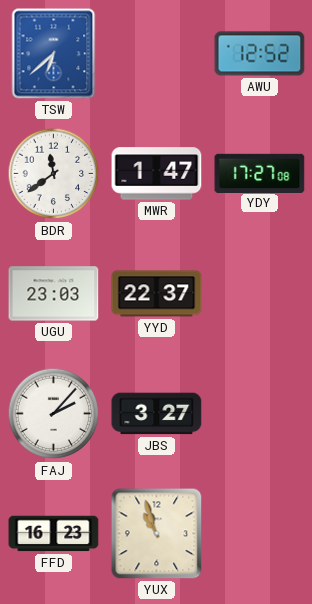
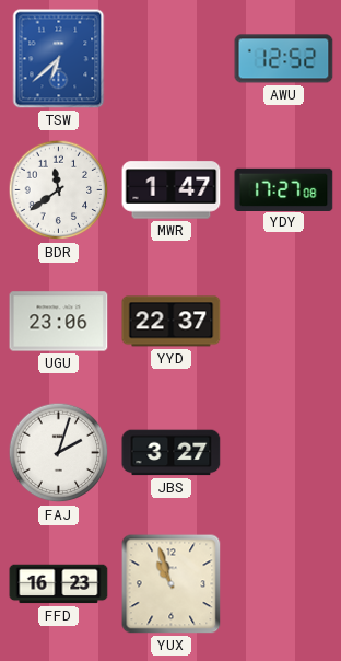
UGU: 23:03 -> 23:06 (59, 322)
FAJ: 2:07 -> 2:03 (59, 453)
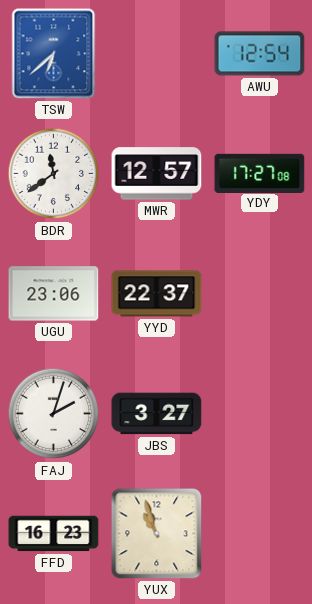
AWU: 12:52 -> 12:54 (260, 54)
MWR: 1:47 -> 12:57 (157, 174)
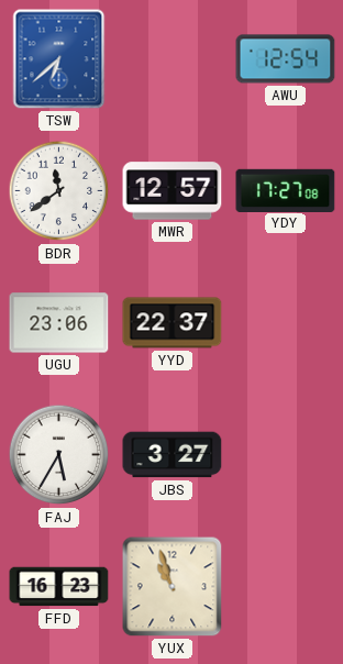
FAJ: 2:03 -> 5:35 (59, 455)
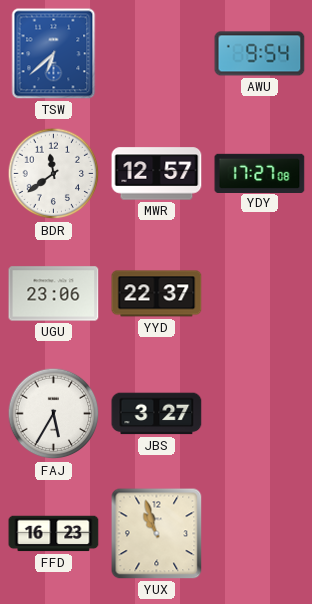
AWU: 12:54 -> 9:54 (260, 54)
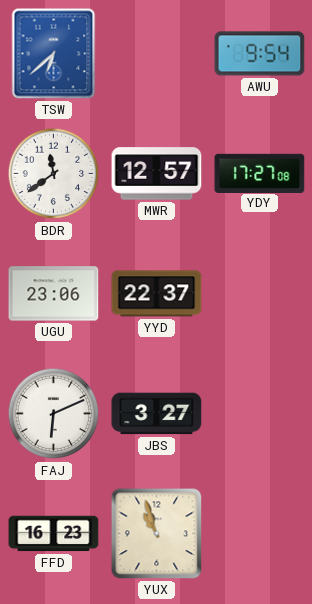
FAJ: 5:35 -> 6:11 (54, 414)
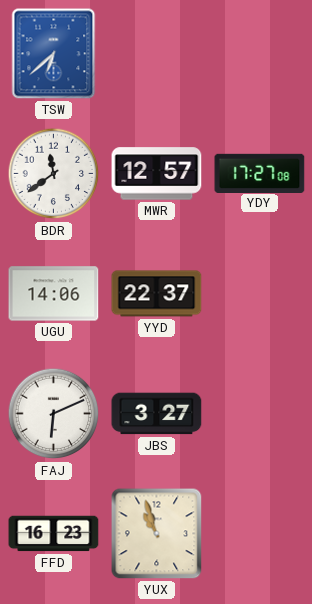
AWU: 9:54 -> none (260, 54)
UGU: 23:06 -> 14:06 (54, 294)
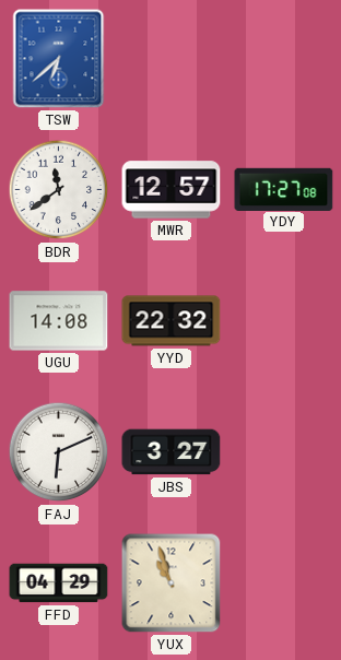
UGU: 14:06 -> 14:08 (59, 321)
YYD: 22:37 -> 22:32 (172, 321)
FFD: 16:23 -> 04:29 (59, 584)
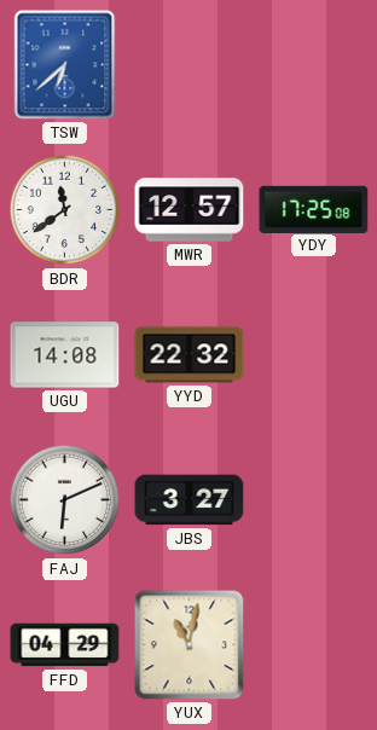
YDY: 17:27 -> 17:25 (314, 209)
YUX: 10:57 -> 11:02 (190, 645)
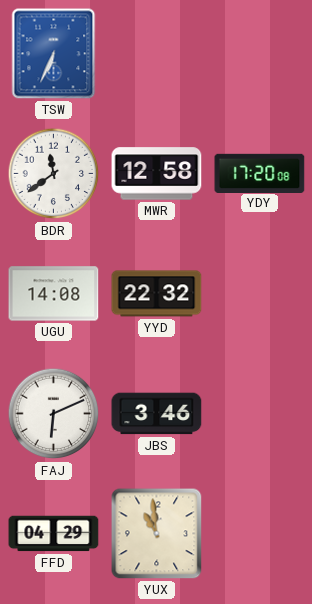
TSW: 6:38 -> 6:34 (54, 54)
MWR: 12:57 -> 12:58 (157, 174)
YDY: 17:25 -> 17:20 (260, 173)
JBS: 3:27 -> 3:46 (157, 414)
YUX: 11:02 -> 10:59 (157, 534)
